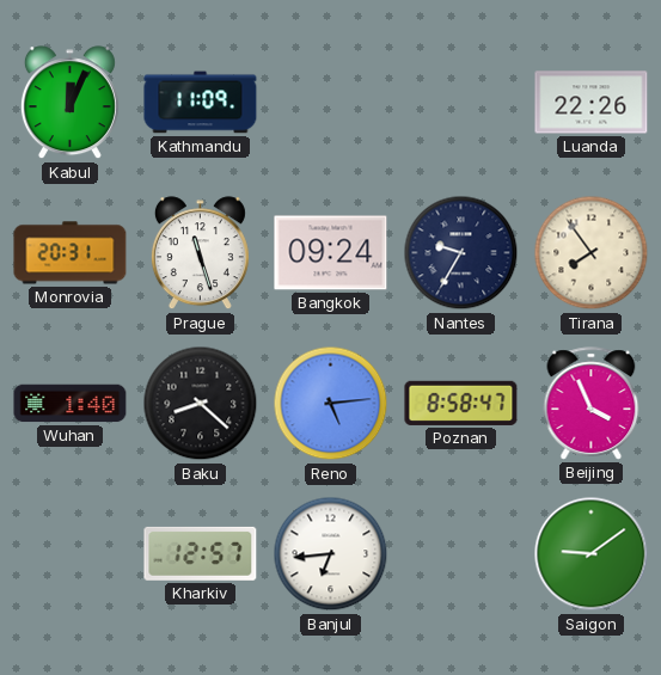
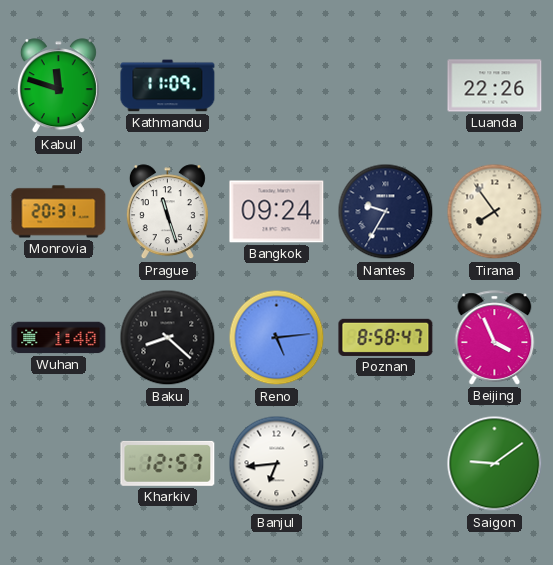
Kabul: 12:04 -> 11:48 (58, 86)
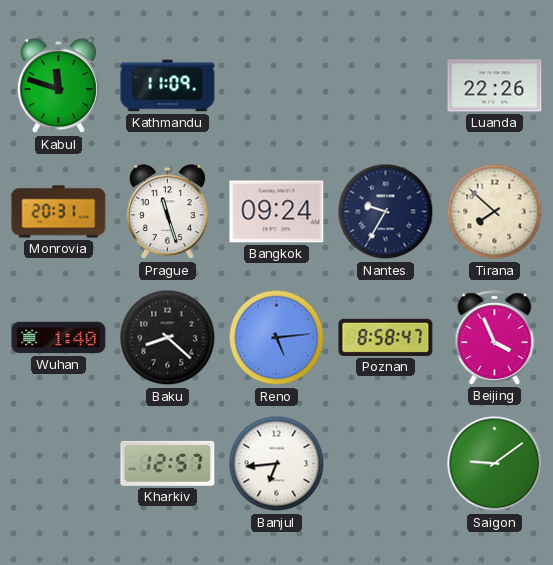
Tirana: 7:54 -> 7:52 (495, 212)
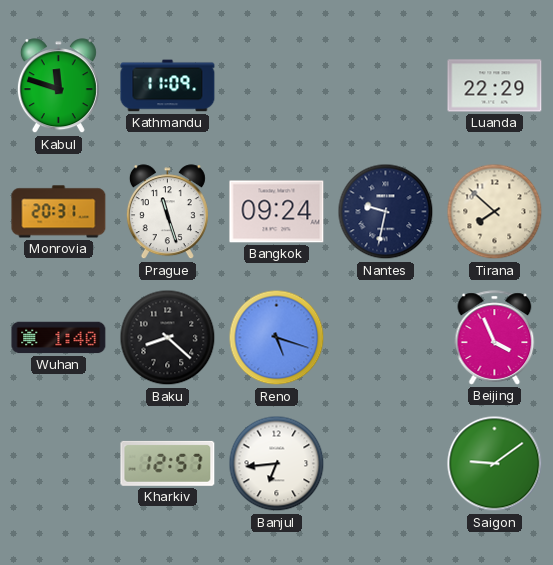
Luanda: 22:26 -> 22:29 (495, 86)
Nantes: 9:35 -> 9:32 (386, 212)
Reno: 5:14 -> 5:18 (277, 338)
Poznan: 8:58 -> none (386, 337)
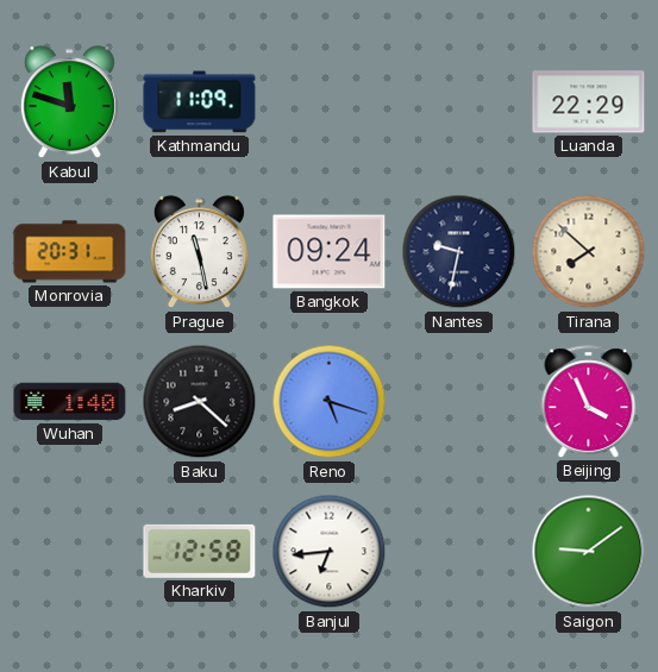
Prague: 11:27 -> 11:28 (199, 252)
Kharkiv: 12:57 -> 12:58 (200, 551)
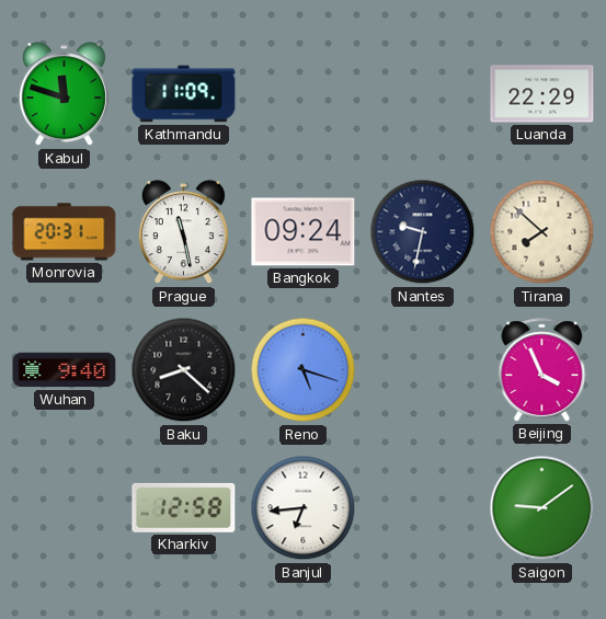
Wuhan: 1:40 -> 9:40 (65, 370)
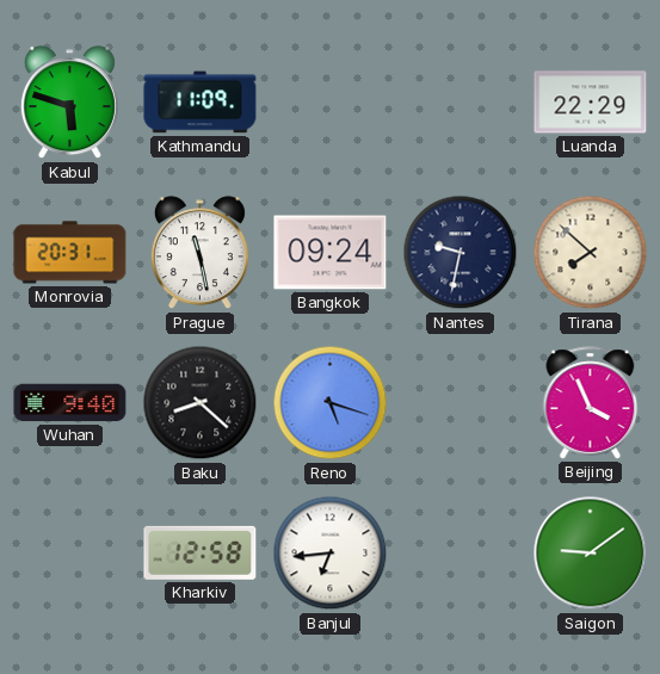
Kabul: 11:48 -> 5:48 (69, 103)
